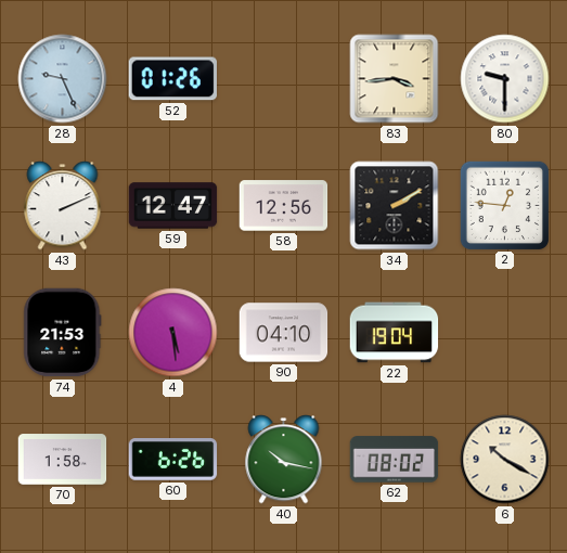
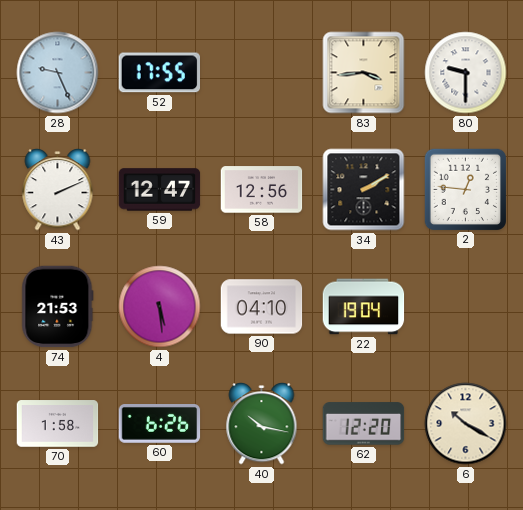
52: 01:26 -> 17:55 (159, 73)
62: 08:02 -> 12:20 (364, 424)
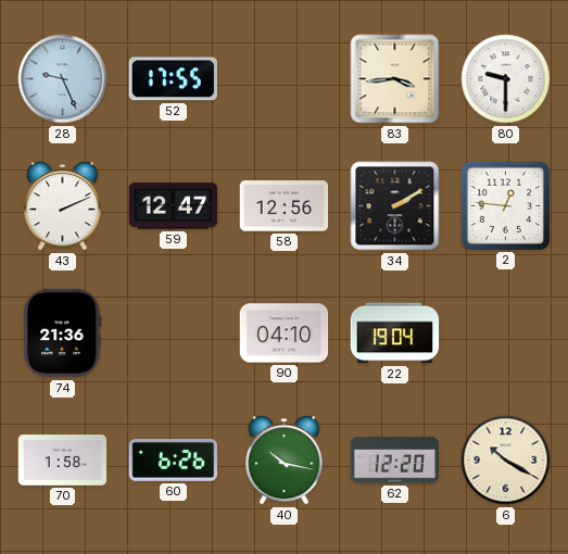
74: 21:53 -> 21:36 (63, 333)
4: 5:29 -> none (160, 307)
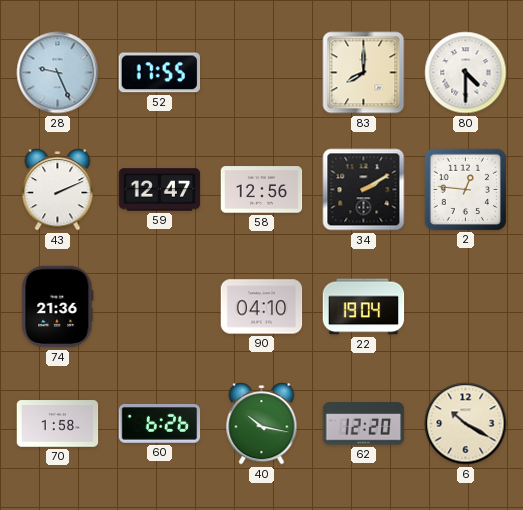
83: 3:44 -> 8:00 (364, 73)
80: 9:30 -> 4:30 (466, 73)
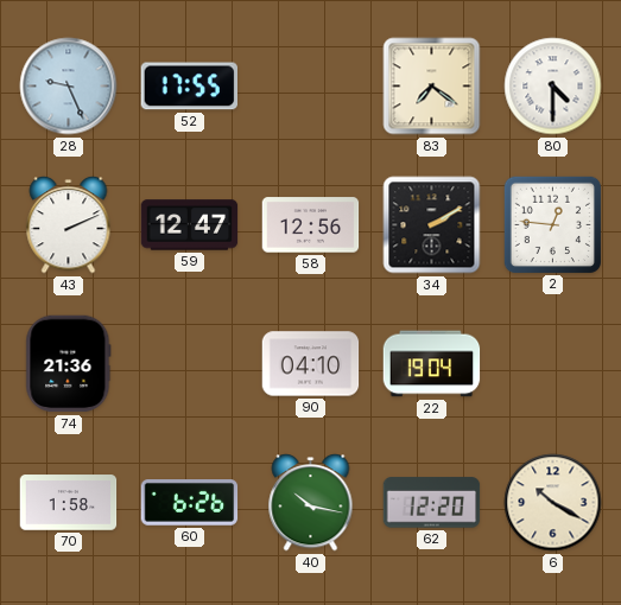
83: 8:00 -> 7:21 (432, 87)
